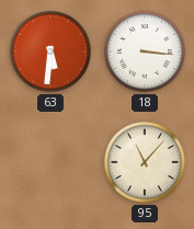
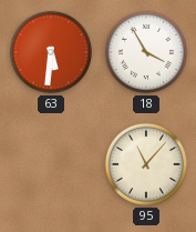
18: 3:16 -> 3:55 (146, 52)
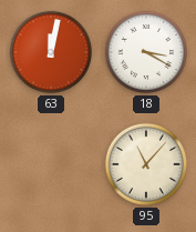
63: 5:31 -> 12:02 (51, 52)
18: 3:55 -> 3:20 (146, 52)
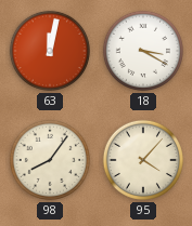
98: none -> 8:06 (50, 160)
95: 11:07 -> 4:07 (143, 160)
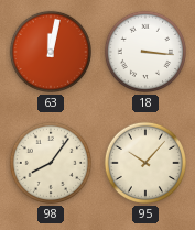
18: 3:20 -> 3:16 (145, 52)
95: 4:07 -> 10:07 (145, 163)
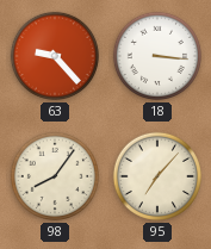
63: 12:02 -> 9:23 (55, 56)
95: 10:07 -> 7:07 (157, 176)
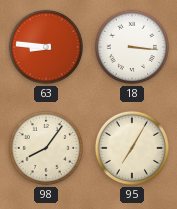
63: 9:23 -> 8:46 (46, 47)
95: 7:07 -> 7:05 (132, 148)
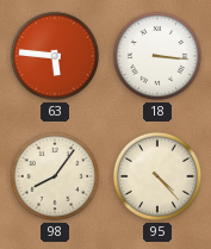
63: 8:46 -> 5:46 (55, 56)
95: 7:05 -> 4:23 (157, 176)
